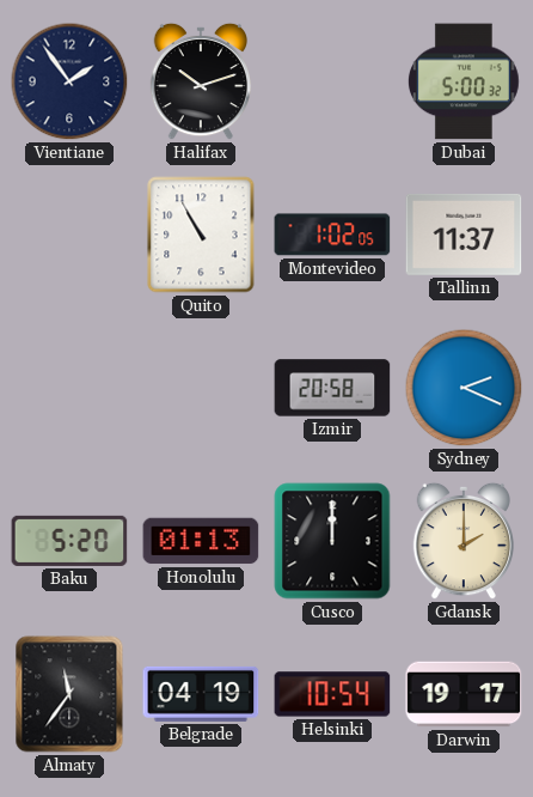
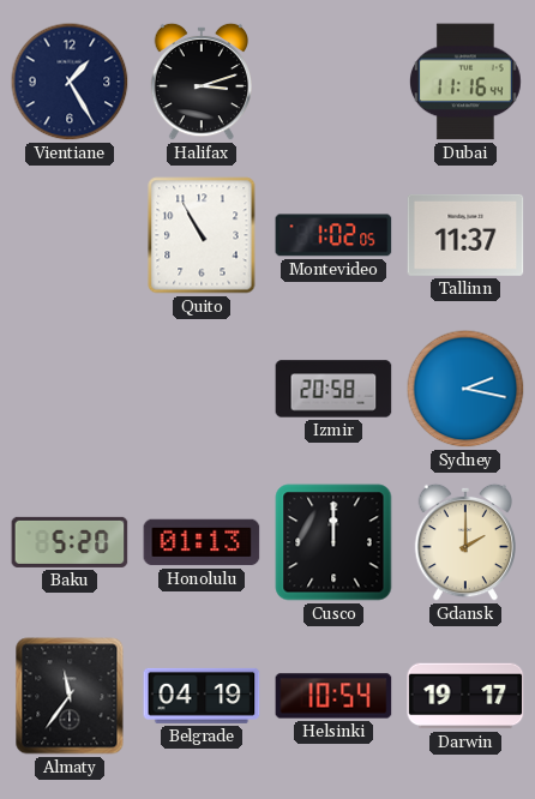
Vientiane: 1:54 -> 1:25 (70, 82)
Halifax: 10:12 -> 3:12 (200, 82)
Dubai: 5:00 -> 11:16 (465, 82)
Sydney: 2:19 -> 2:17 (465, 389)
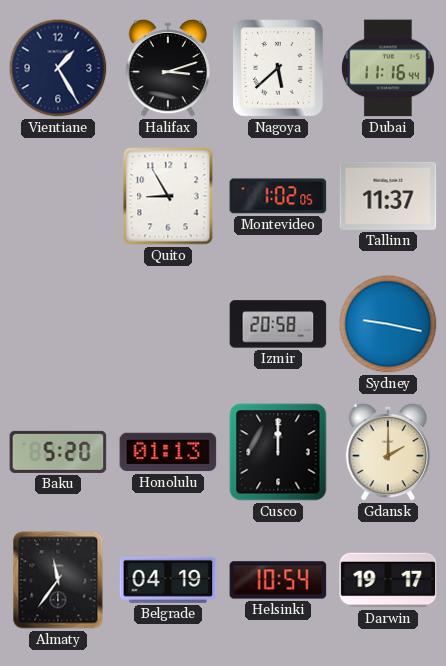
Nagoya: none -> 5:38 (279, 68)
Quito: 10:55 -> 8:55 (168, 196)
Sydney: 2:17 -> 9:17 (388, 324)
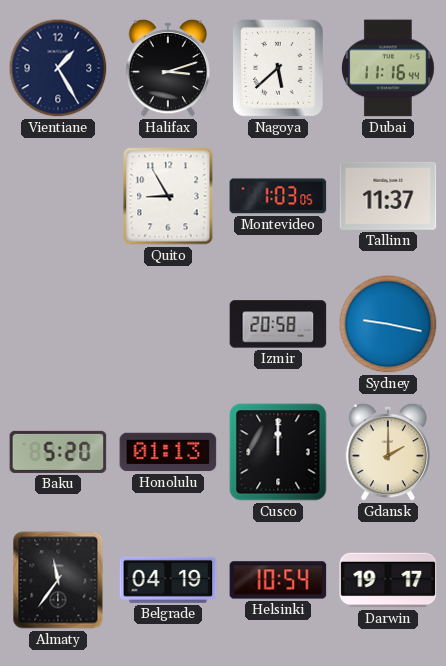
Montevideo: 1:02 -> 1:03 (278, 196)
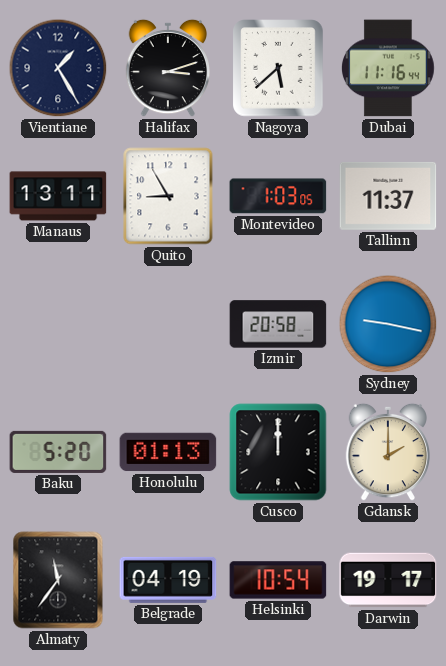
Manaus: none -> 13:11 (58, 196)
